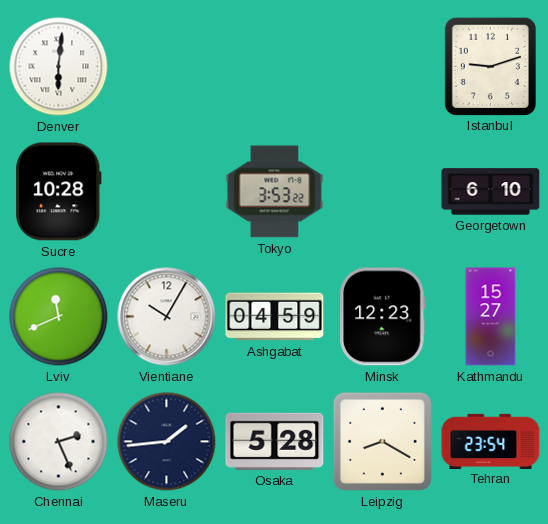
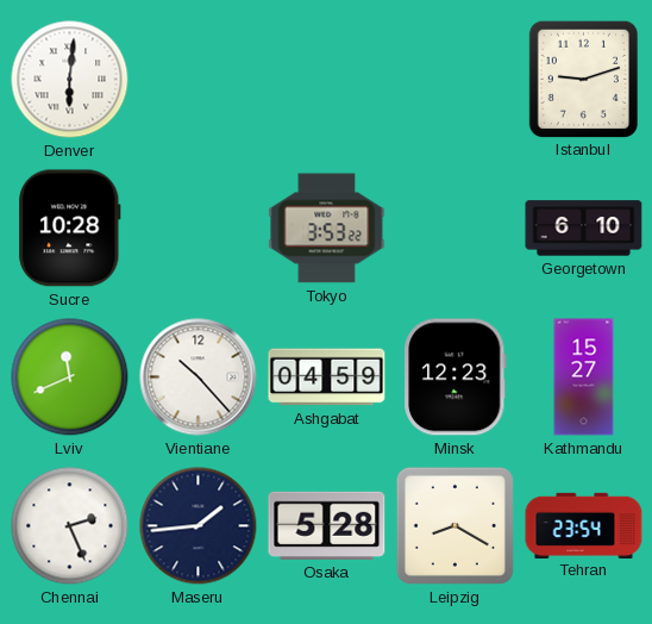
Vientiane: 10:05 -> 10:23 (199, 377)
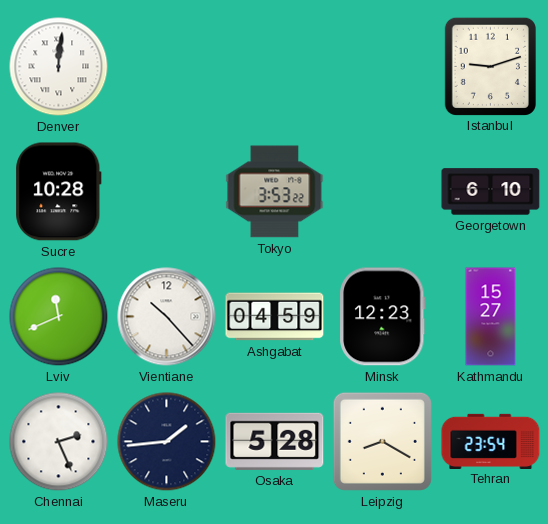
Denver: 6:01 -> 12:01 (59, 67)
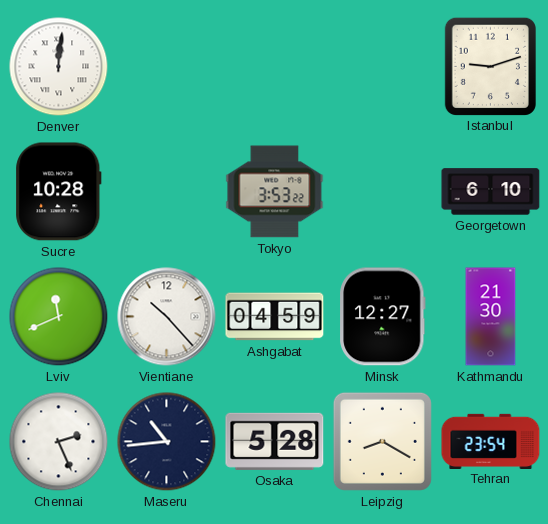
Minsk: 12:23 -> 12:27 (383, 317)
Kathmandu: 15:27 -> 21:30 (491, 317)
Maseru: 1:44 -> 10:44 (167, 442)
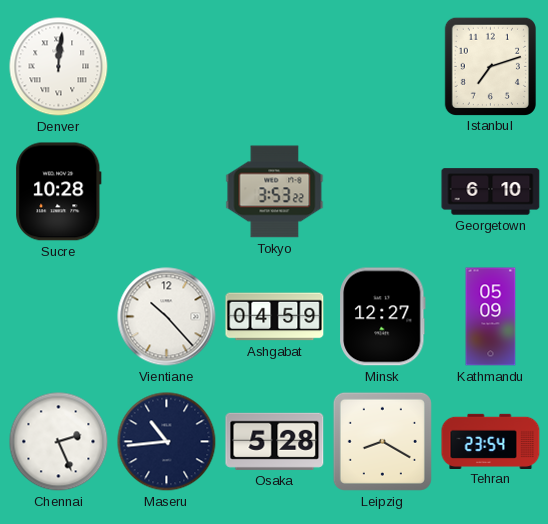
Istanbul: 9:12 -> 7:12 (490, 66)
Lviv: 11:41 -> none (59, 317)
Kathmandu: 21:30 -> 05:09 (491, 317)
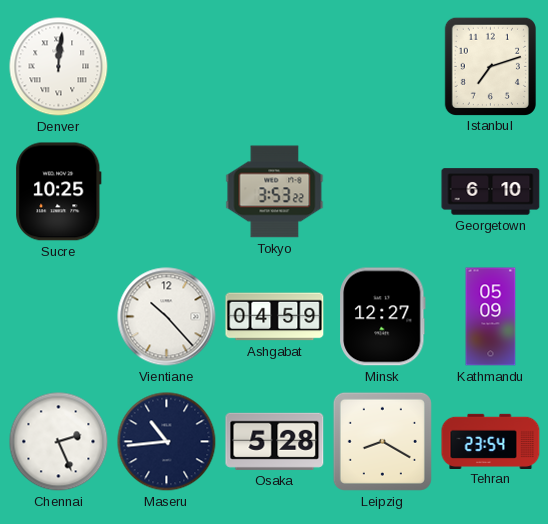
Sucre: 10:28 -> 10:25 (59, 192)
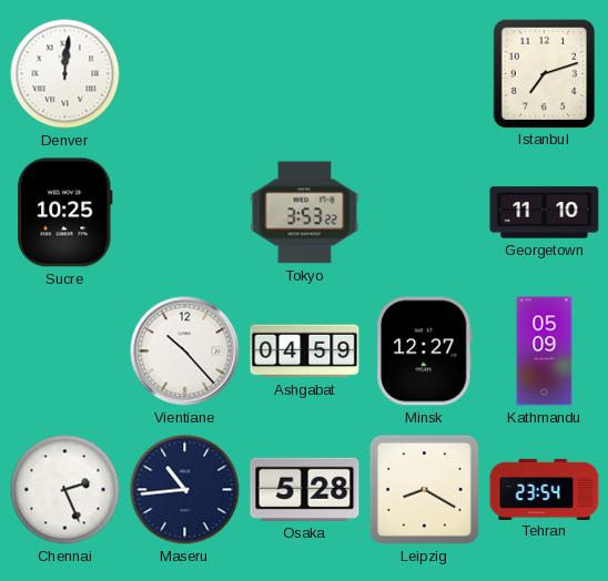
Georgetown: 6:10 -> 11:10 (545, 213)
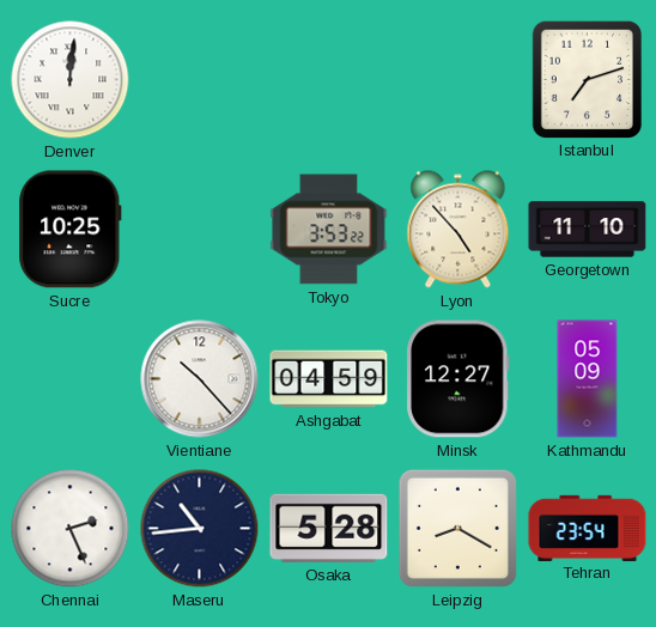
Lyon: none -> 4:53 (458, 230)
